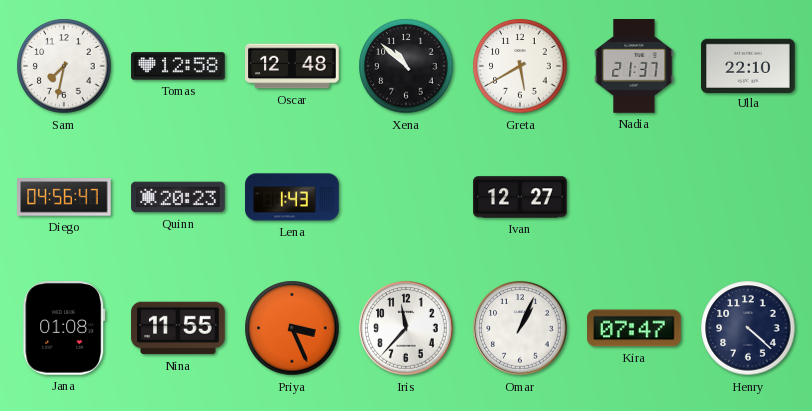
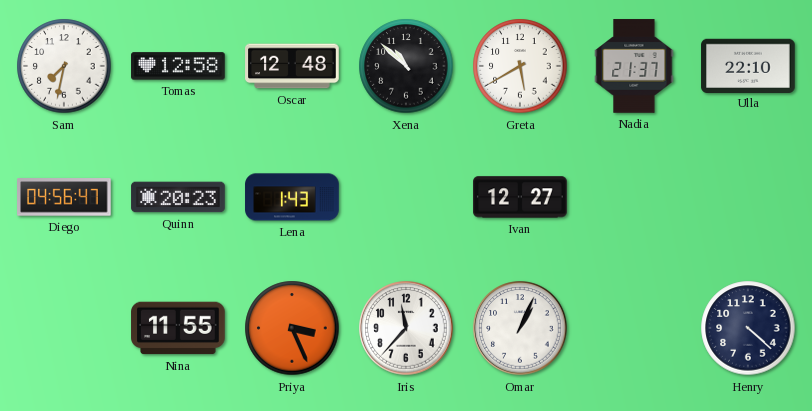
Jana: 01:08 -> none (64, 329)
Kira: 07:47 -> none (634, 328)
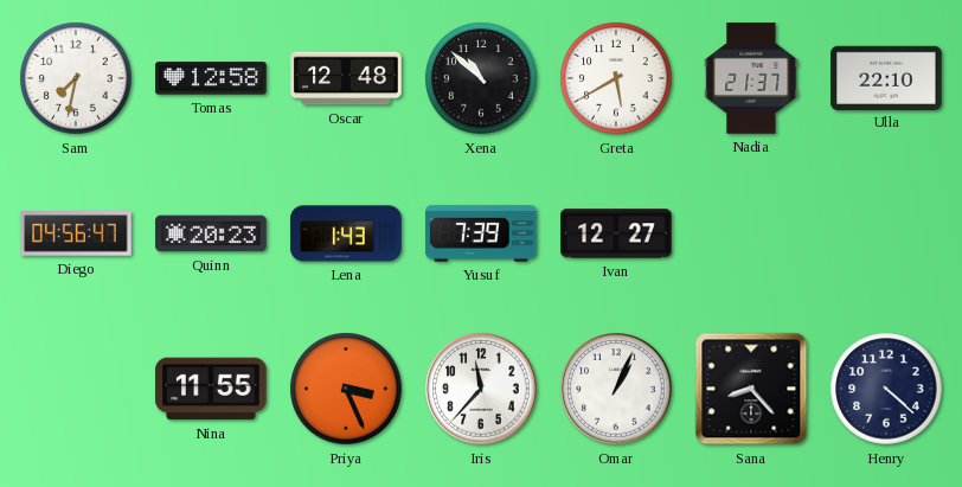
Yusuf: none -> 7:39 (481, 233)
Sana: none -> 8:23 (751, 389)
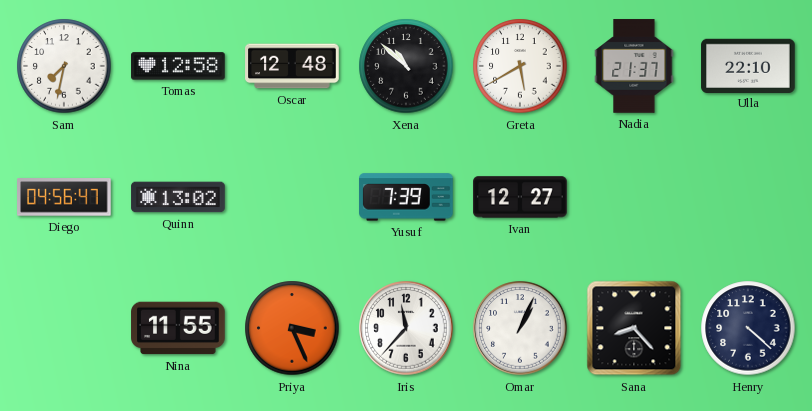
Quinn: 20:23 -> 13:02 (178, 197)
Lena: 1:43 -> none (346, 233)
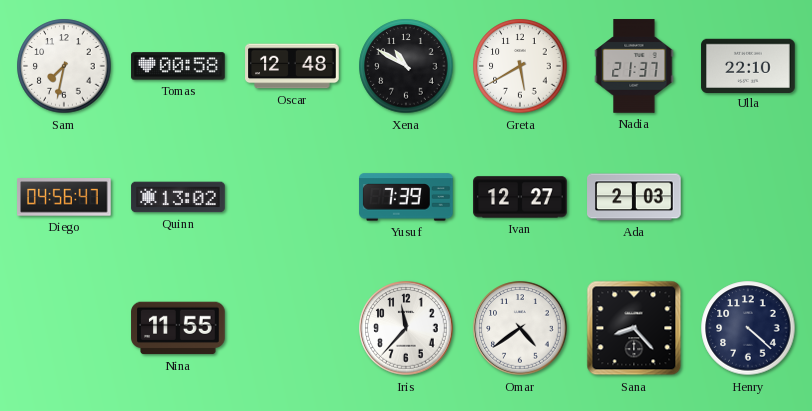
Tomas: 12:58 -> 00:58 (178, 66)
Xena: 10:52 -> 10:50 (406, 66)
Ada: none -> 2:03 (634, 197)
Priya: 3:26 -> none (292, 328)
Omar: 1:04 -> 4:39 (520, 328)
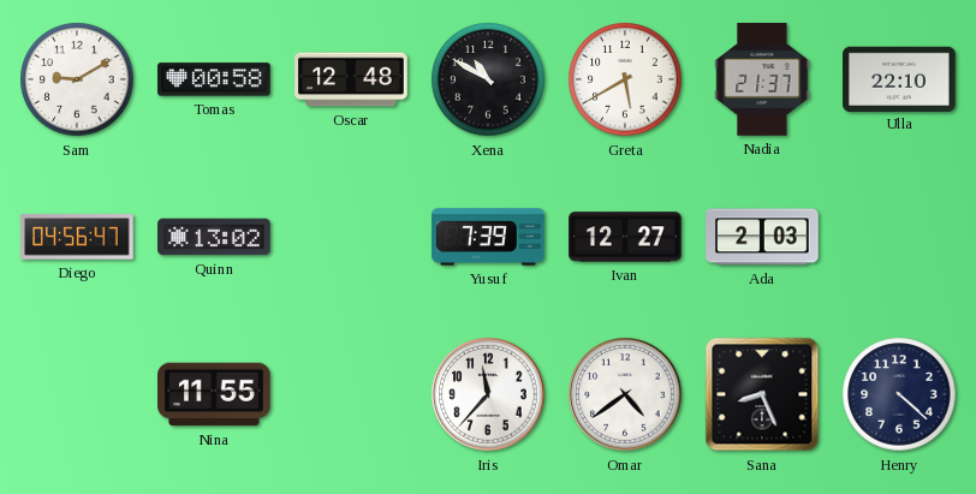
Sam: 7:32 -> 9:10 (77, 79)
Sana: 8:23 -> 8:26 (762, 394)
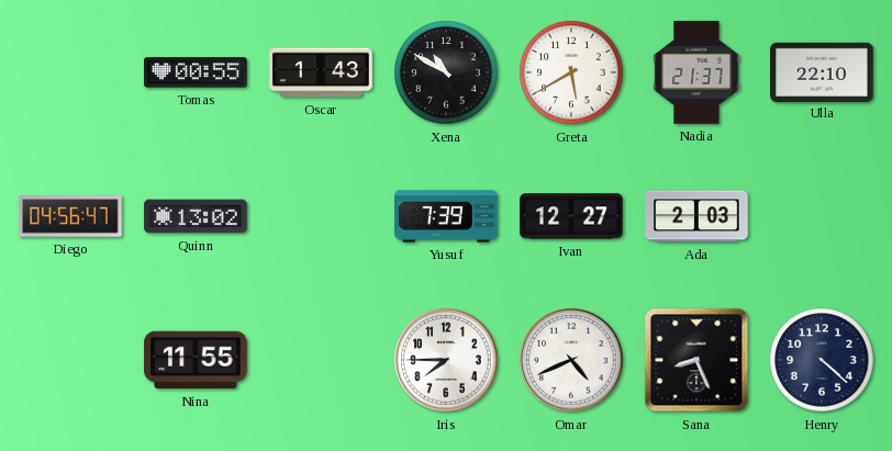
Sam: 9:10 -> none (77, 79)
Tomas: 00:58 -> 00:55 (196, 72)
Oscar: 12:48 -> 1:43 (321, 72)
Iris: 11:37 -> 7:45 (446, 360)
Omar: 4:39 -> 4:41 (571, 360)
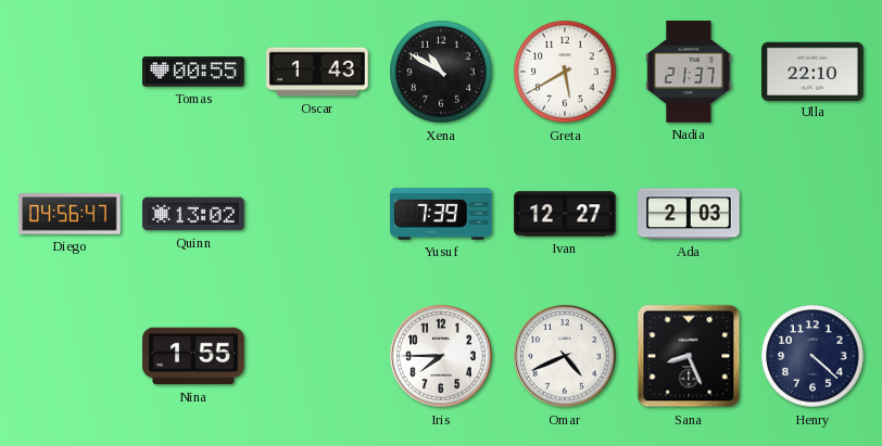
Nina: 11:55 -> 1:55 (193, 356)
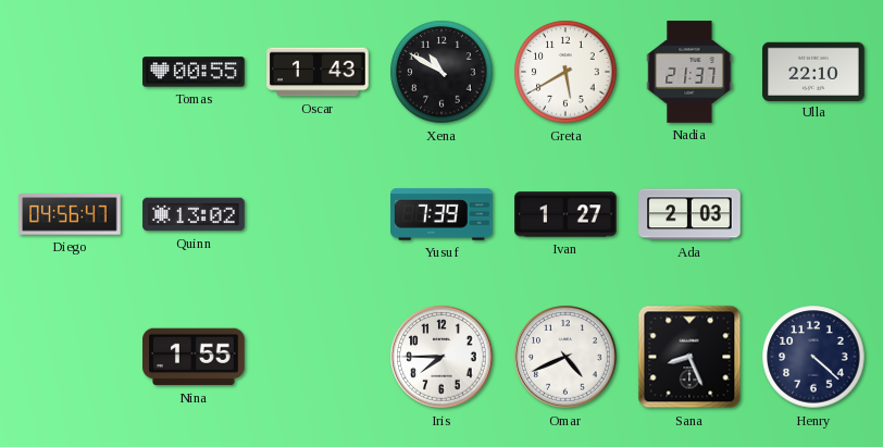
Ivan: 12:27 -> 1:27 (565, 214)
